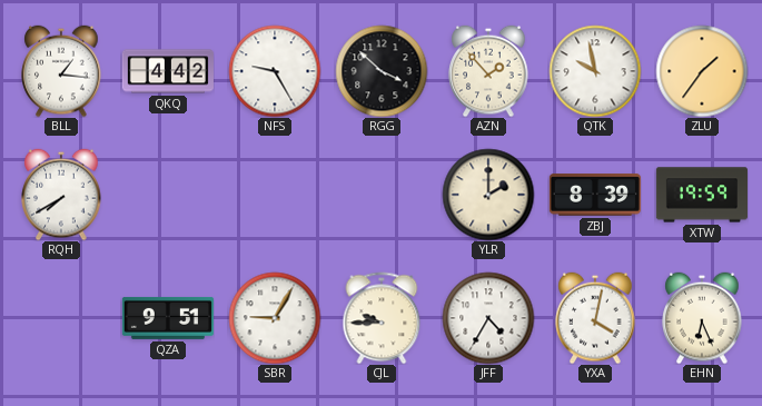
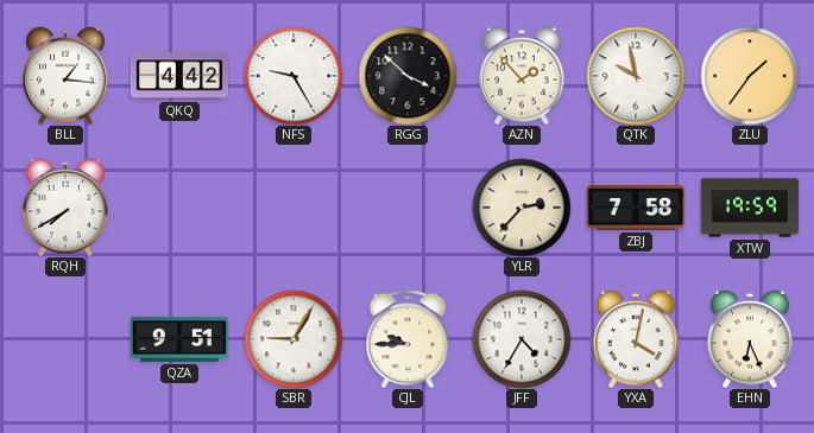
YLR: 2:00 -> 2:37 (522, 208)
ZBJ: 8:39 -> 7:58 (636, 208)
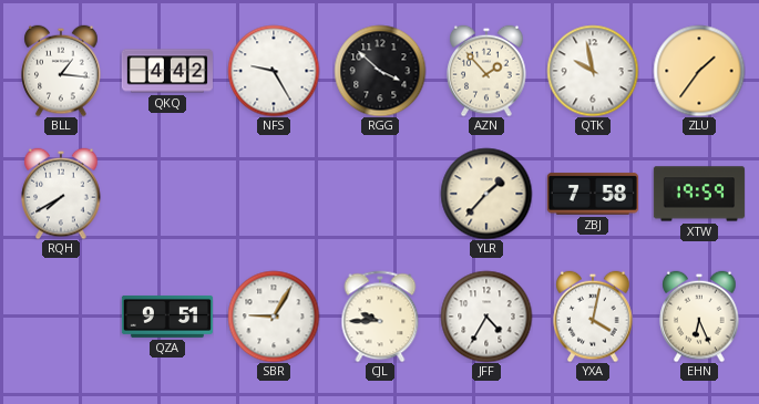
YLR: 2:37 -> 1:37 (486, 194)
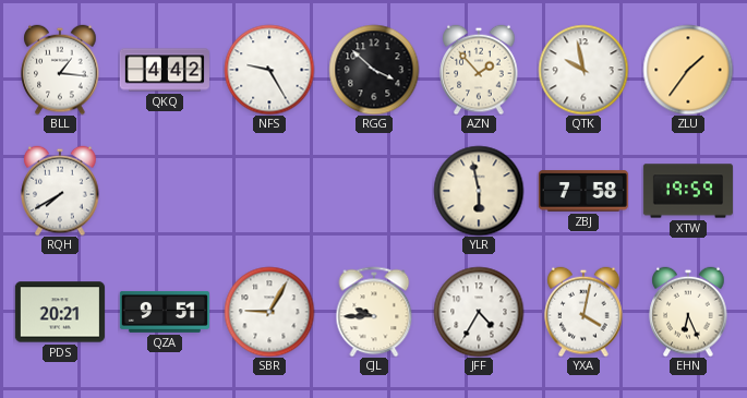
YLR: 1:37 -> 5:58 (479, 191)
PDS: none -> 20:21 (60, 312)
